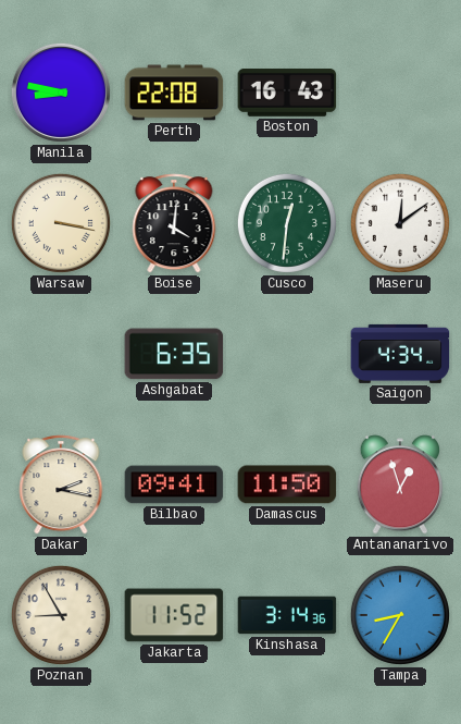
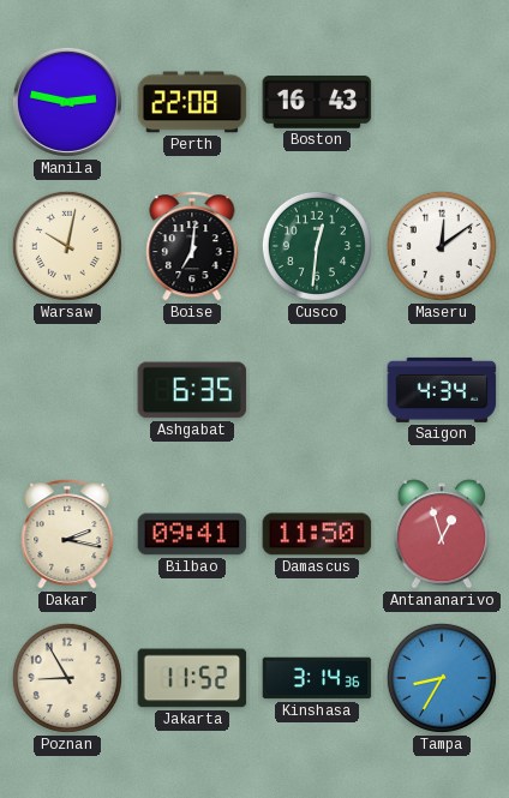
Manila: 8:47 -> 2:47 (67, 102)
Warsaw: 3:17 -> 10:02 (67, 246)
Boise: 4:01 -> 7:01 (192, 246)
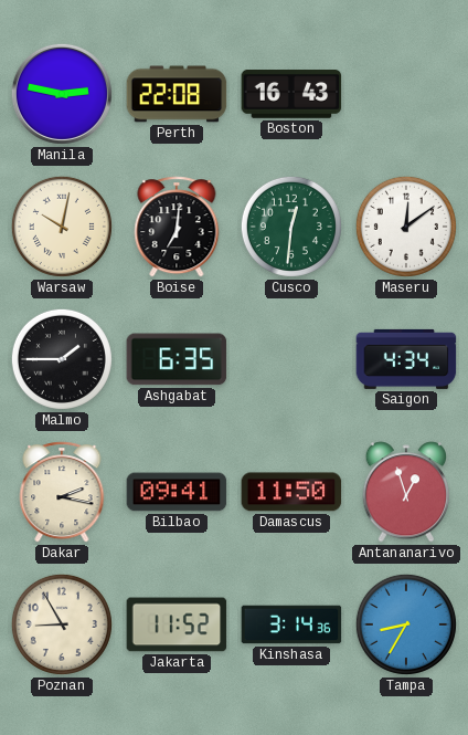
Malmo: none -> 1:45 (62, 359)
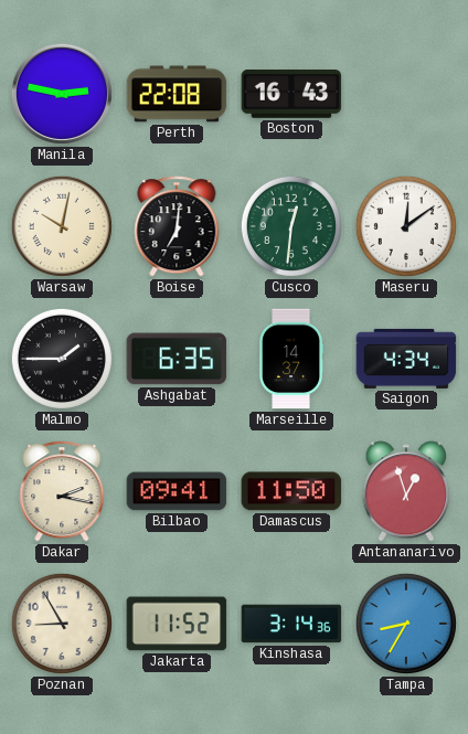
Marseille: none -> 14:37 (291, 359)
